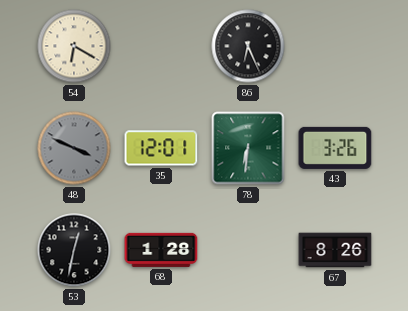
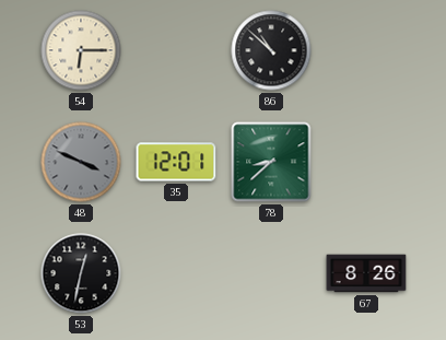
54: 6:20 -> 6:15 (81, 50)
86: 6:26 -> 10:52 (271, 50)
78: 6:31 -> 8:38 (271, 162)
43: 3:26 -> none (335, 148)
68: 1:28 -> none (161, 250)
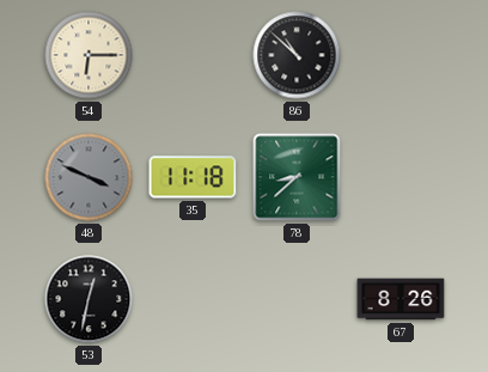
35: 12:01 -> 11:18 (193, 177)
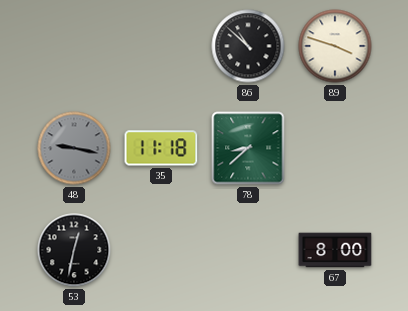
54: 6:15 -> none (89, 55)
89: none -> 3:48 (335, 46)
48: 3:49 -> 9:17 (74, 148)
67: 8:26 -> 8:00 (335, 250)
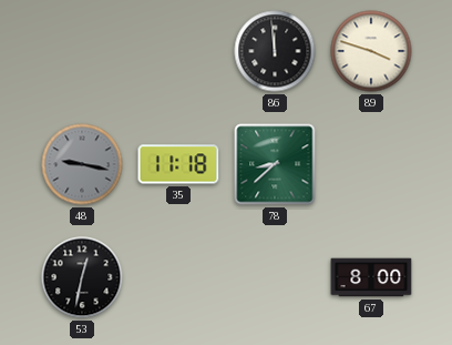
86: 10:52 -> 11:59 (275, 51)
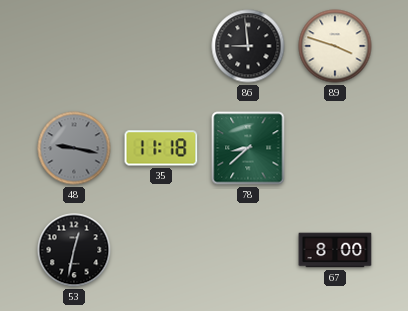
86: 11:59 -> 8:59 (248, 46)
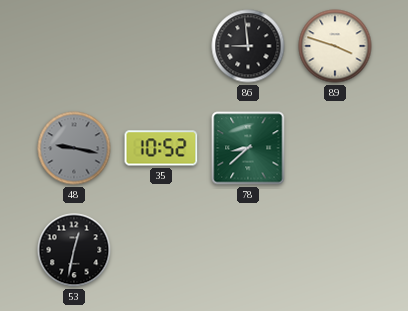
35: 11:18 -> 10:52 (161, 148)
67: 8:00 -> none (335, 250)
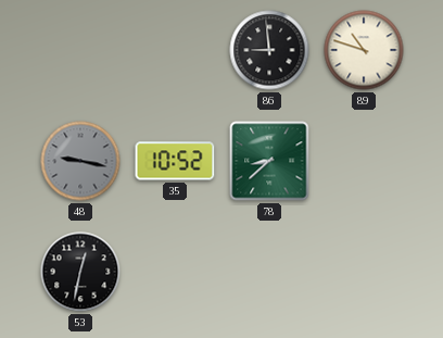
89: 3:48 -> 10:48 (364, 50)
